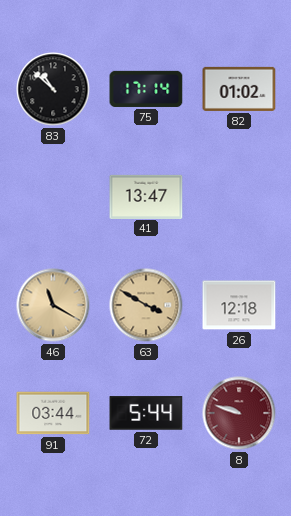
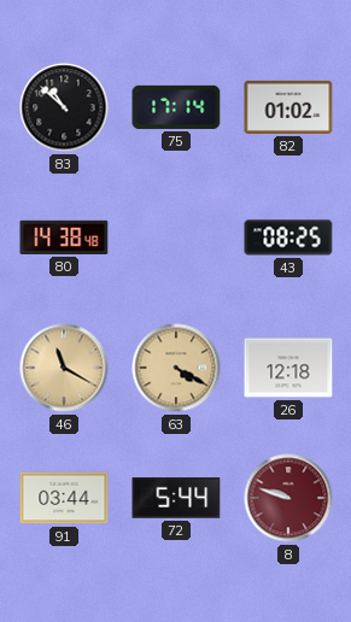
80: none -> 14:38 (64, 237)
41: 13:47 -> none (146, 196)
43: none -> 08:25 (288, 237)
63: 3:50 -> 4:20 (176, 368)
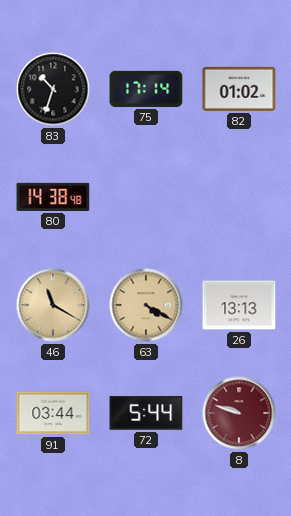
83: 10:52 -> 10:33 (53, 89)
43: 08:25 -> none (288, 237)
26: 12:18 -> 13:13 (239, 305)
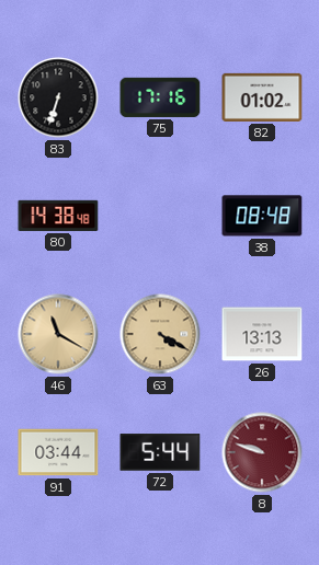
83: 10:33 -> 6:33 (58, 97)
75: 17:14 -> 17:16 (160, 97)
38: none -> 08:48 (262, 216)
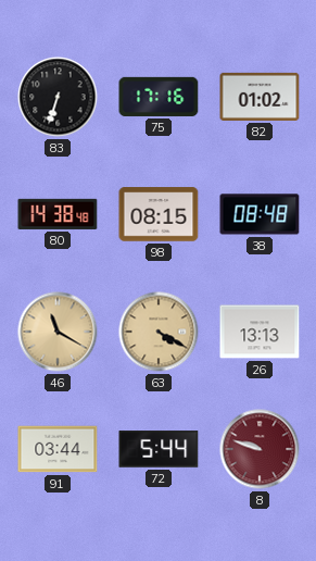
98: none -> 08:15 (159, 214)
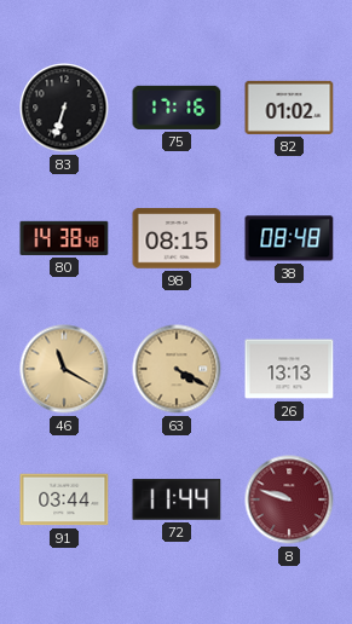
72: 5:44 -> 11:44 (177, 499)
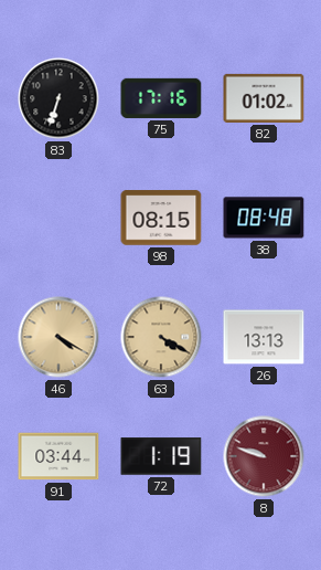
80: 14:38 -> none (64, 238)
46: 11:20 -> 4:20 (58, 337)
72: 11:44 -> 1:19 (161, 456)
